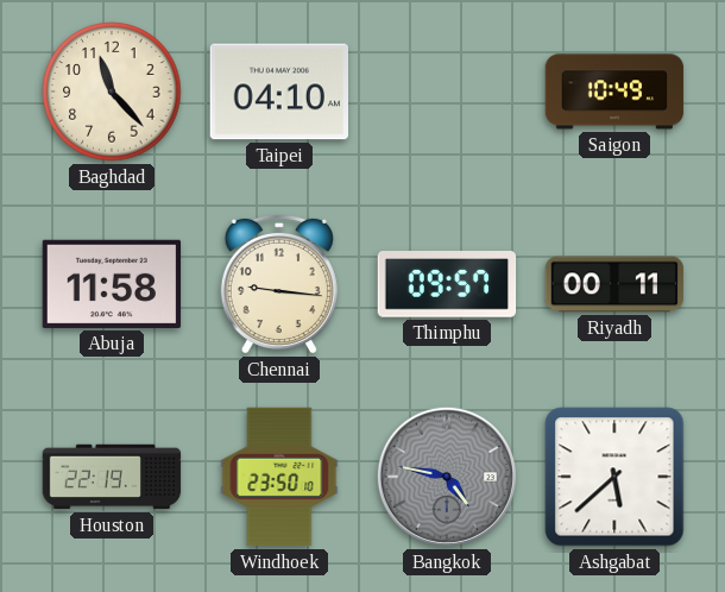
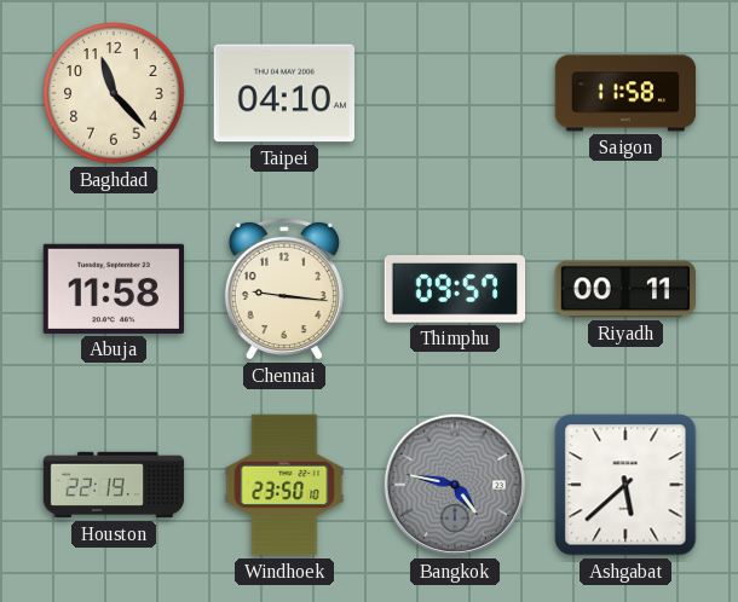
Saigon: 10:49 -> 11:58 (625, 93)
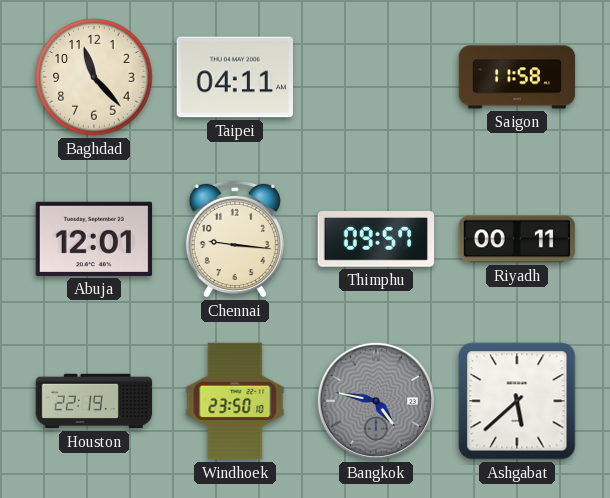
Taipei: 04:10 -> 04:11 (234, 77)
Abuja: 11:58 -> 12:01 (94, 239)
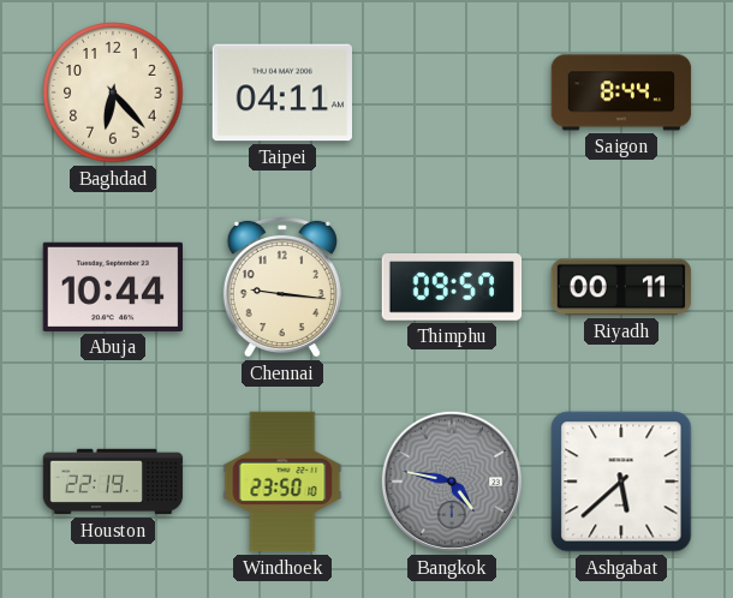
Baghdad: 11:23 -> 6:23 (113, 92)
Saigon: 11:58 -> 8:44 (621, 92)
Abuja: 12:01 -> 10:44 (113, 287)
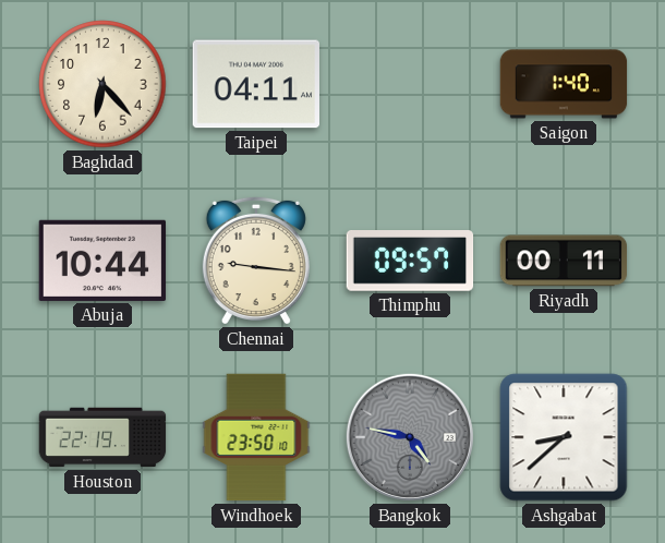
Saigon: 8:44 -> 1:40 (564, 84)
Ashgabat: 5:38 -> 8:38 (564, 437)
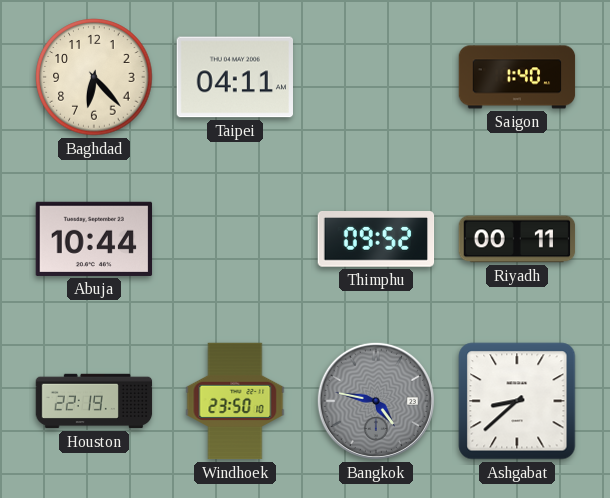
Chennai: 9:16 -> none (256, 261)
Thimphu: 09:57 -> 09:52 (376, 239)
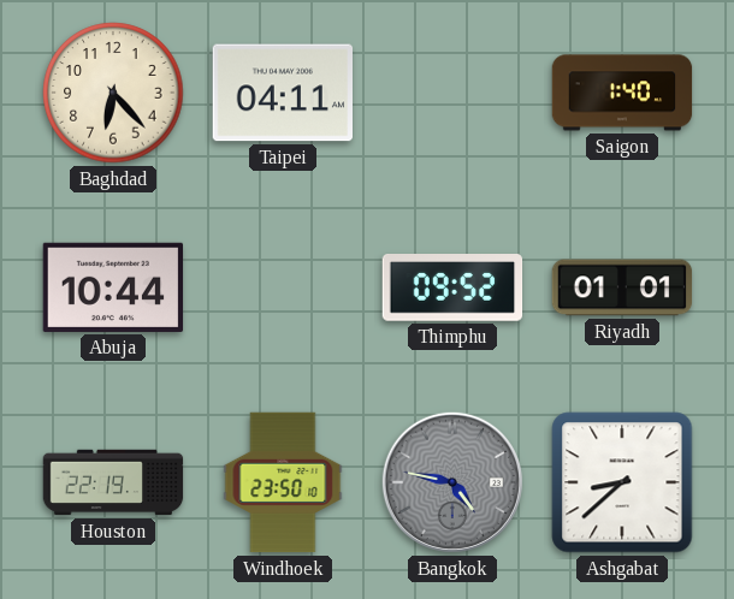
Riyadh: 00:11 -> 01:01 (622, 287)
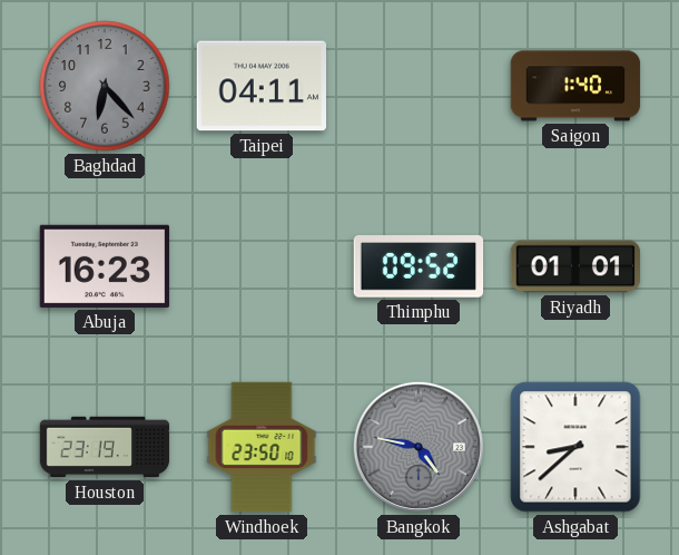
Baghdad dial: cream -> grey (105, 86)
Abuja: 10:44 -> 16:23 (105, 266)
Houston: 22:19 -> 23:19 (105, 447)
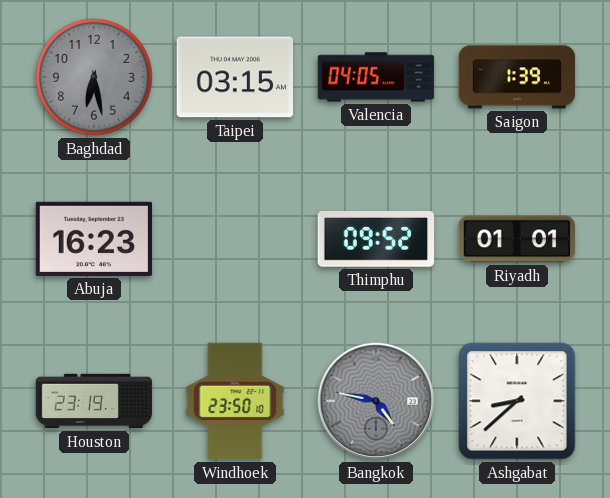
Baghdad: 6:23 -> 6:28 (94, 77)
Taipei: 04:11 -> 03:15 (234, 77)
Valencia: none -> 04:05 (376, 77)
Saigon: 1:40 -> 1:39 (517, 77)
